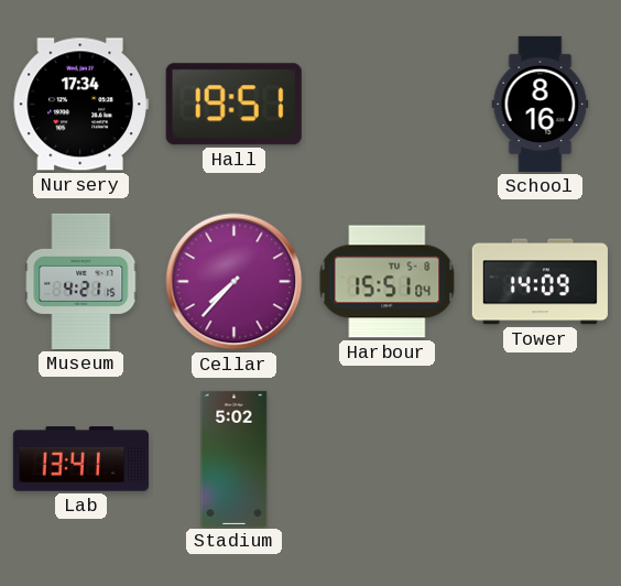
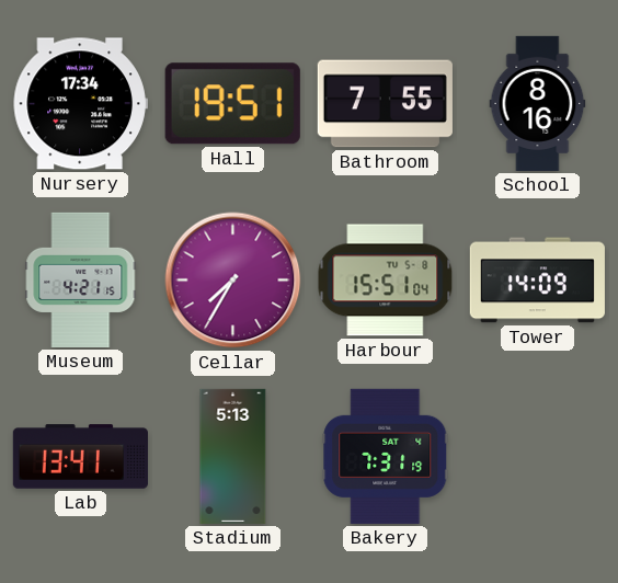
Bathroom: none -> 7:55 (385, 104)
Cellar: 7:37 -> 7:35 (233, 281)
Stadium: 5:02 -> 5:13 (233, 456)
Bakery: none -> 7:31 (386, 456)
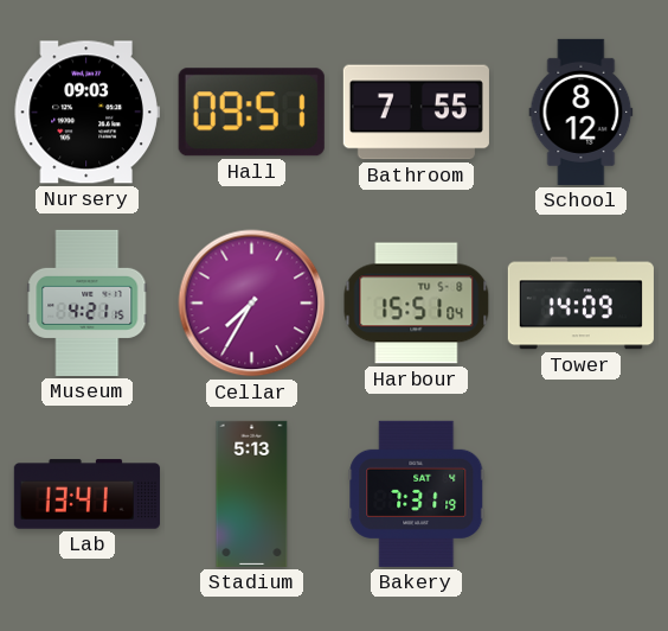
Nursery: 17:34 -> 09:03 (86, 113)
Hall: 19:51 -> 09:51 (251, 113)
School: 8:16 -> 8:12 (582, 111)
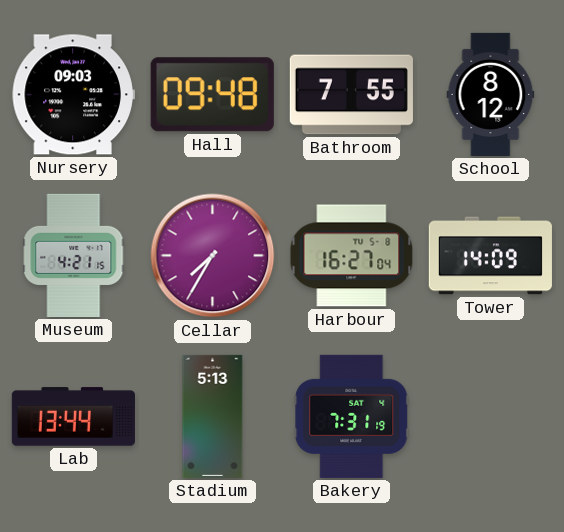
Hall: 09:51 -> 09:48 (212, 95)
Harbour: 15:51 -> 16:27 (352, 256)
Lab: 13:41 -> 13:44 (73, 417)
